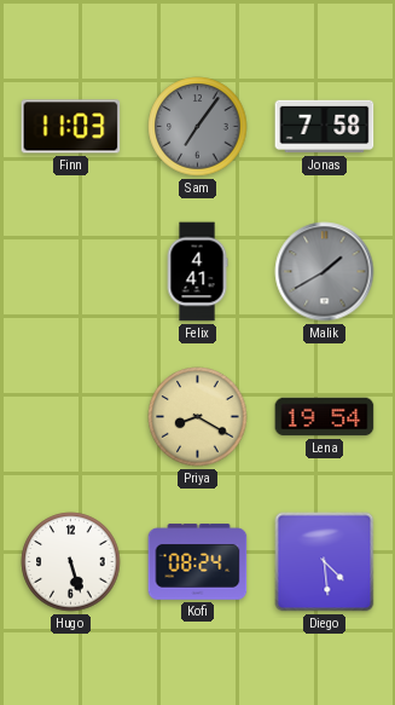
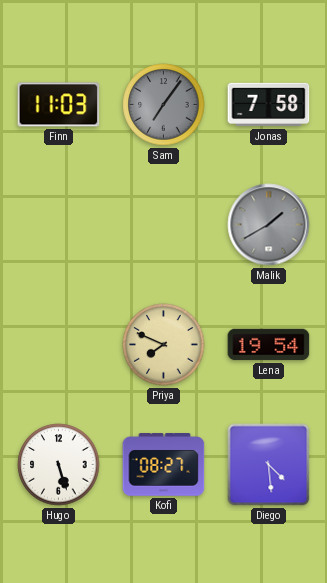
Felix: 4:41 -> none (197, 272)
Priya: 8:20 -> 7:49 (164, 345)
Kofi: 08:24 -> 08:27 (164, 465)
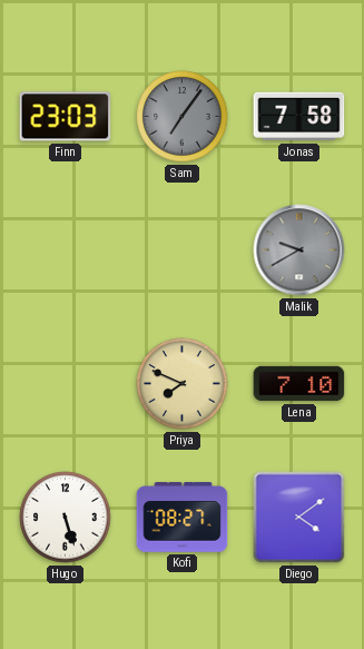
Finn: 11:03 -> 23:03 (66, 117)
Malik: 1:40 -> 9:40 (299, 250)
Lena: 19:54 -> 7:10 (299, 384)
Diego: 4:29 -> 4:09 (299, 518)
